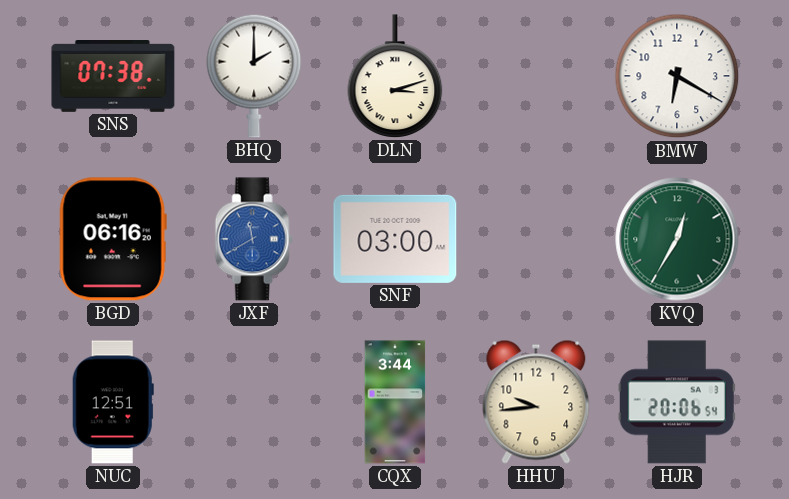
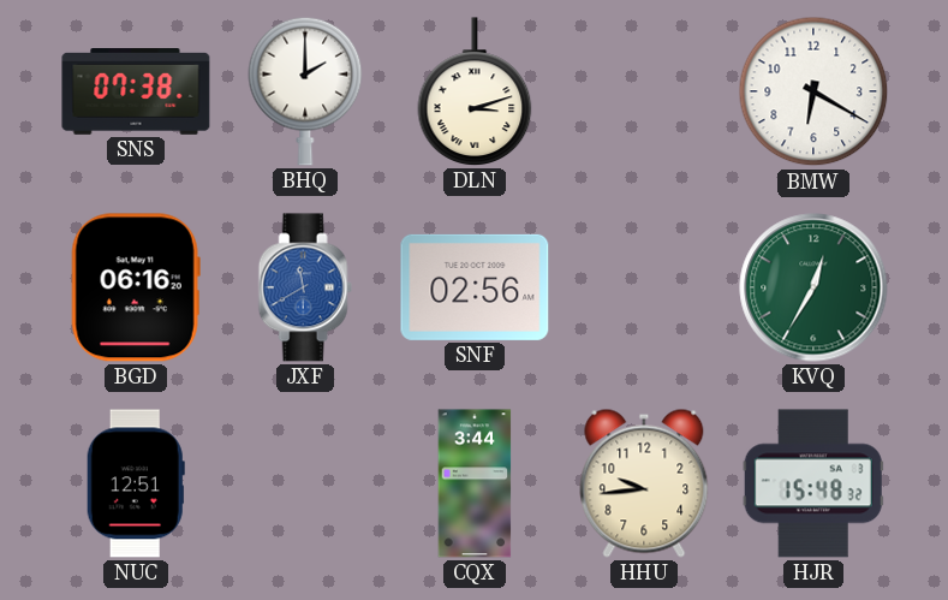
SNF: 03:00 -> 02:56 (475, 287)
HJR: 20:06 -> 15:48 (813, 483)
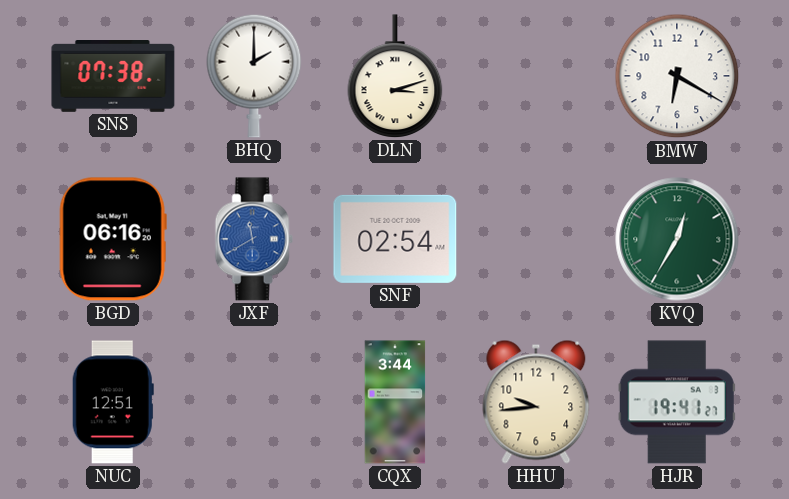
SNF: 02:56 -> 02:54 (395, 239)
HJR: 15:48 -> 19:41 (677, 402)
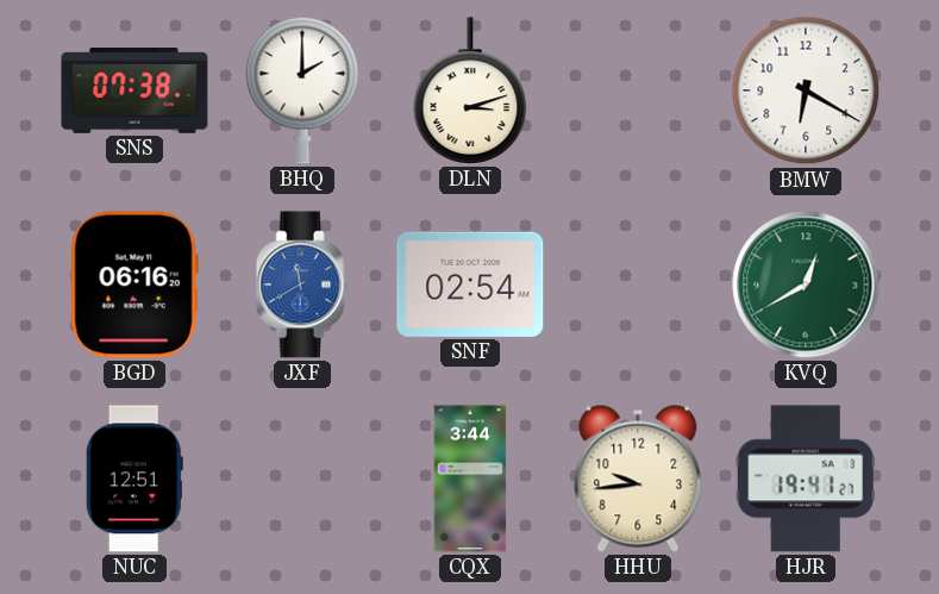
KVQ: 12:35 -> 12:40 (806, 285)
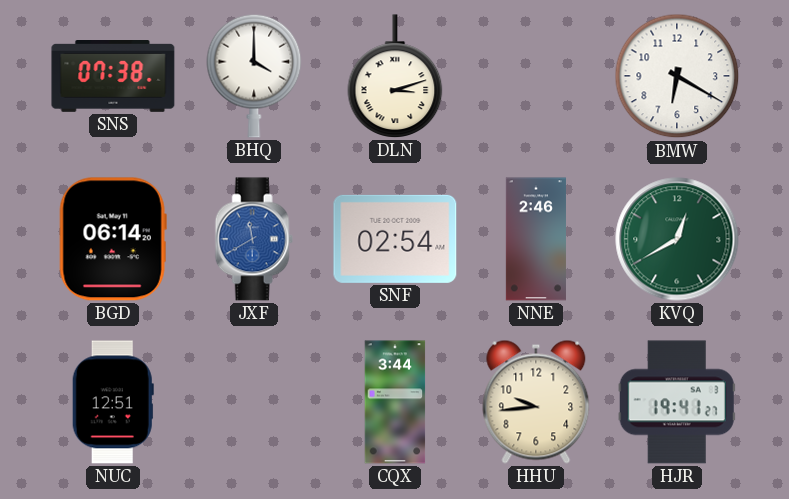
BHQ: 2:00 -> 4:00 (254, 76)
BGD: 06:16 -> 06:14 (113, 239)
NNE: none -> 2:46 (536, 239)
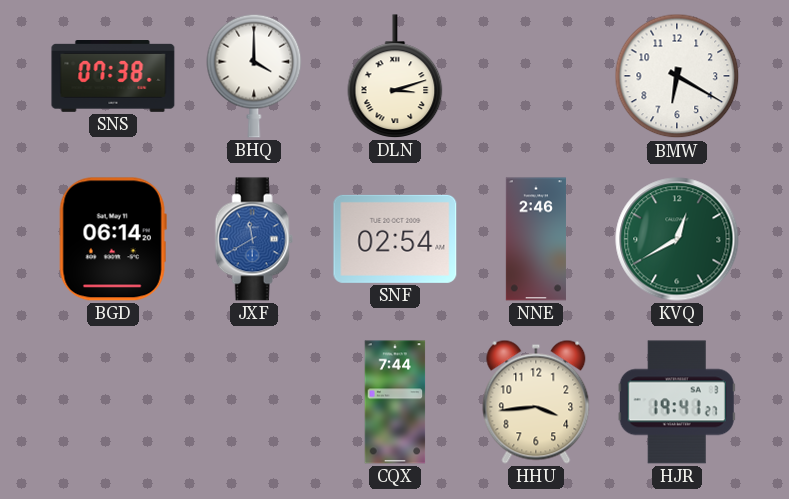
NUC: 12:51 -> none (113, 402)
CQX: 3:44 -> 7:44 (395, 402)
HHU: 9:44 -> 3:44 (536, 402)
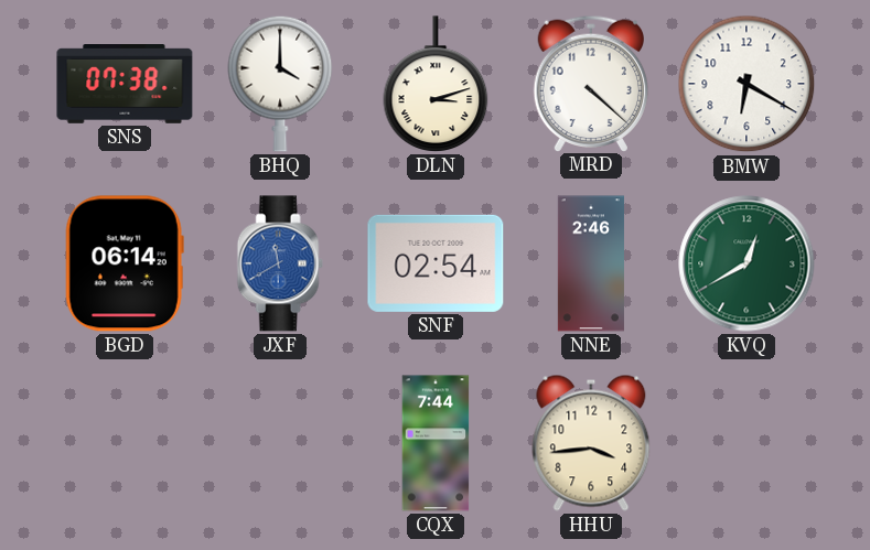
MRD: none -> 4:22 (590, 83)
HJR: 19:41 -> none (677, 402)
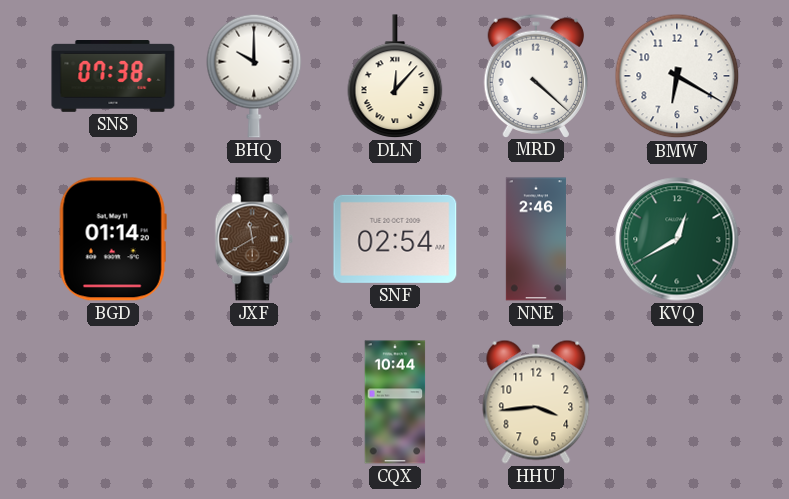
BHQ: 4:00 -> 10:00 (254, 76)
DLN: 3:12 -> 12:07 (395, 76)
BGD: 06:14 -> 01:14 (113, 239)
JXF dial: blue -> brown (254, 239)
CQX: 7:44 -> 10:44 (395, 402)
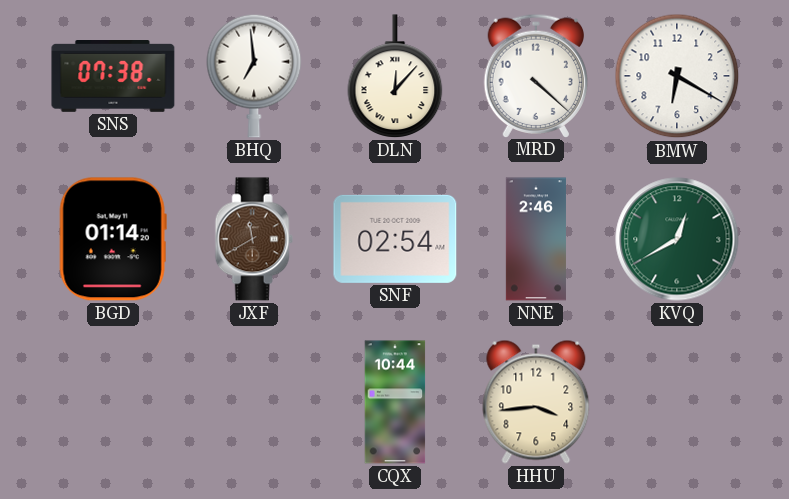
BHQ: 10:00 -> 6:59 (254, 76)
